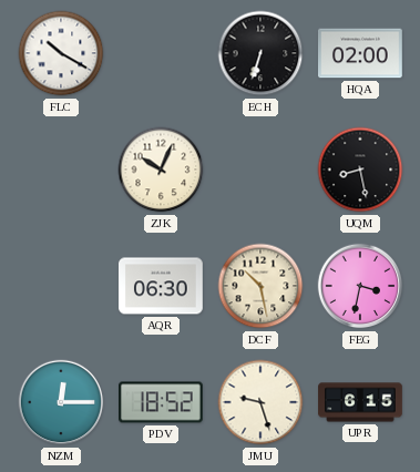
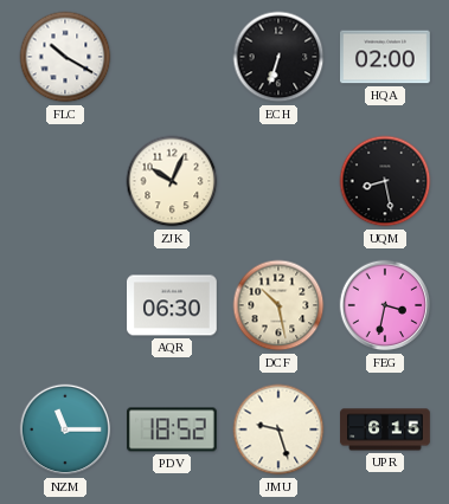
NZM: 12:15 -> 11:15 (65, 429)
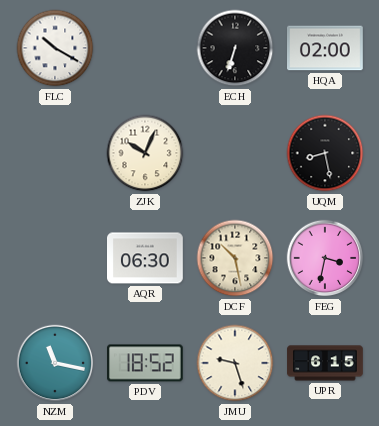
NZM: 11:15 -> 11:17 (55, 363)
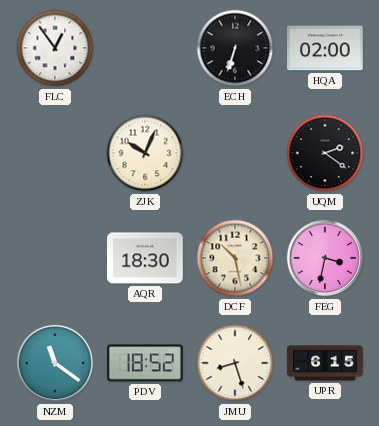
FLC: 10:20 -> 12:54 (55, 48)
UQM: 8:28 -> 2:21 (325, 153)
AQR: 06:30 -> 18:30 (146, 258)
NZM: 11:17 -> 11:21 (55, 363)
JMU: 9:27 -> 8:27 (235, 363)
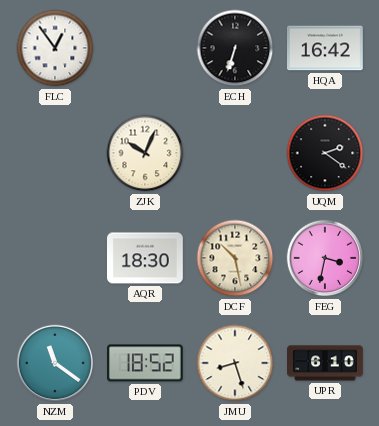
HQA: 02:00 -> 16:42 (326, 48)
UPR: 6:15 -> 6:10 (325, 363)
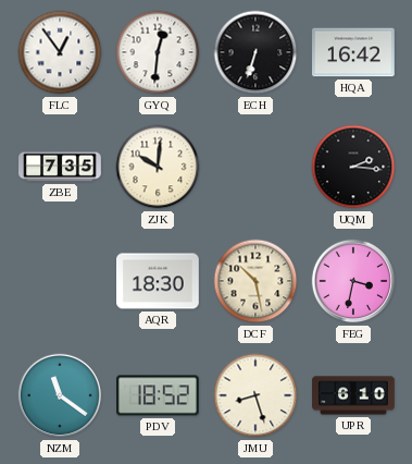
GYQ: none -> 12:31 (158, 52)
ZBE: none -> 7:35 (60, 167)
ZJK: 10:04 -> 10:01 (158, 167)
UQM: 2:21 -> 2:16 (353, 167)
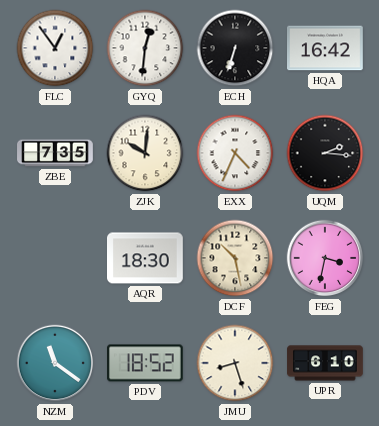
EXX: none -> 4:34 (235, 153)
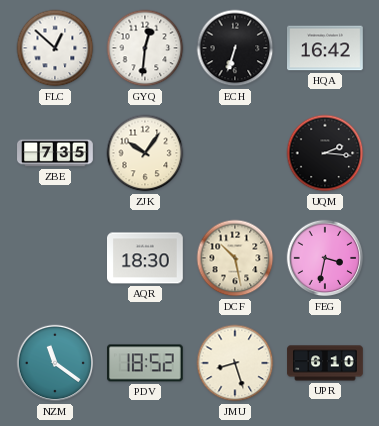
FLC: 12:54 -> 12:52 (55, 48)
ZJK: 10:01 -> 10:06 (145, 153)
EXX: 4:34 -> none (235, 153)
